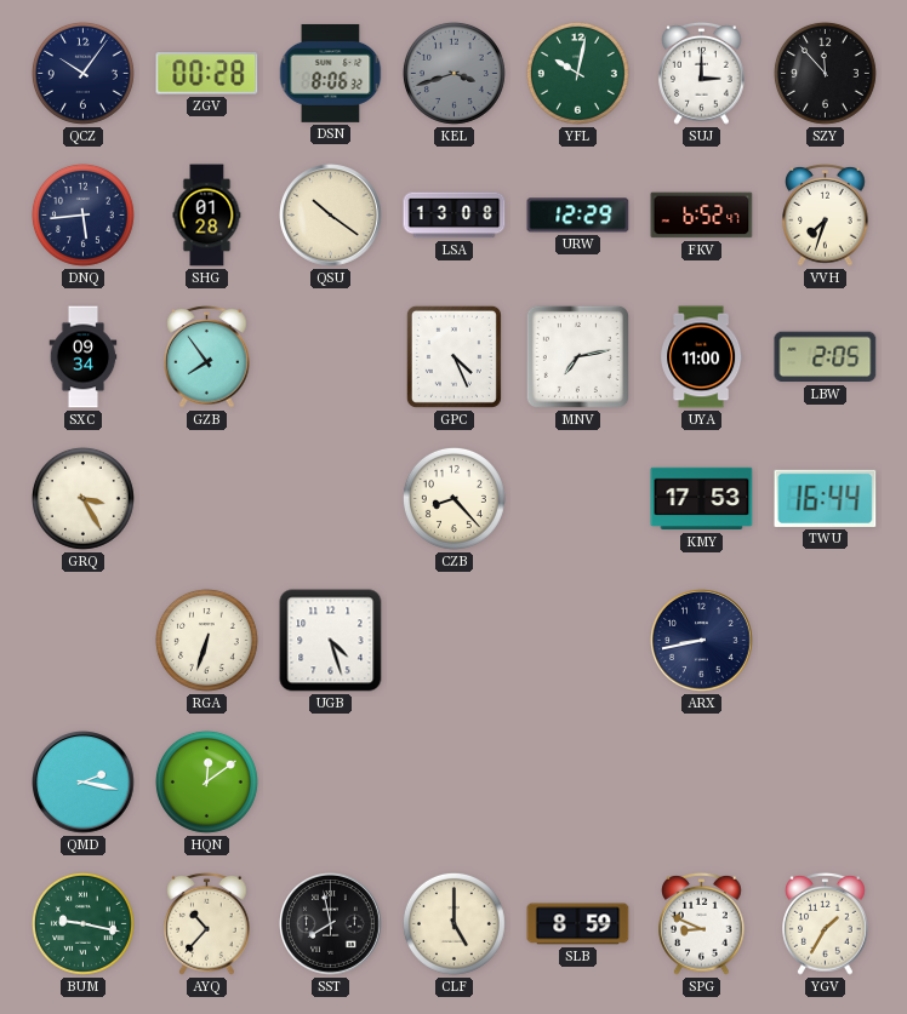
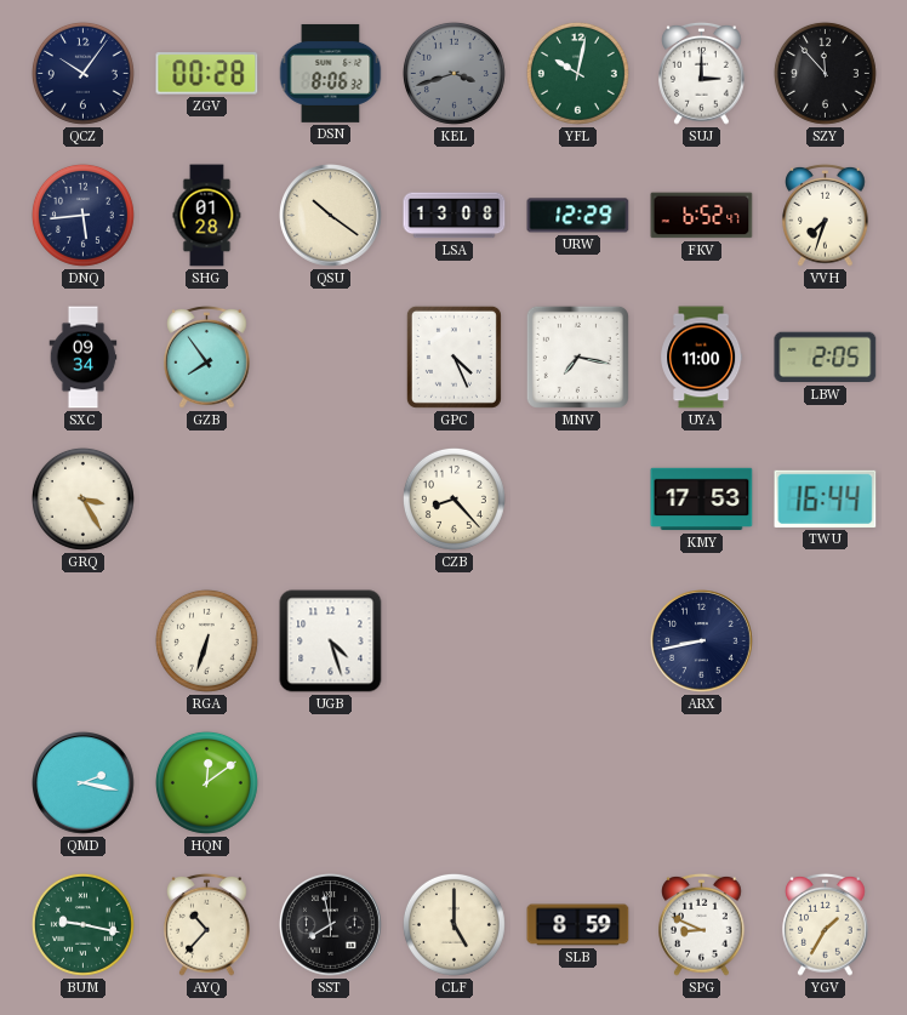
MNV: 7:13 -> 7:17 (577, 357)
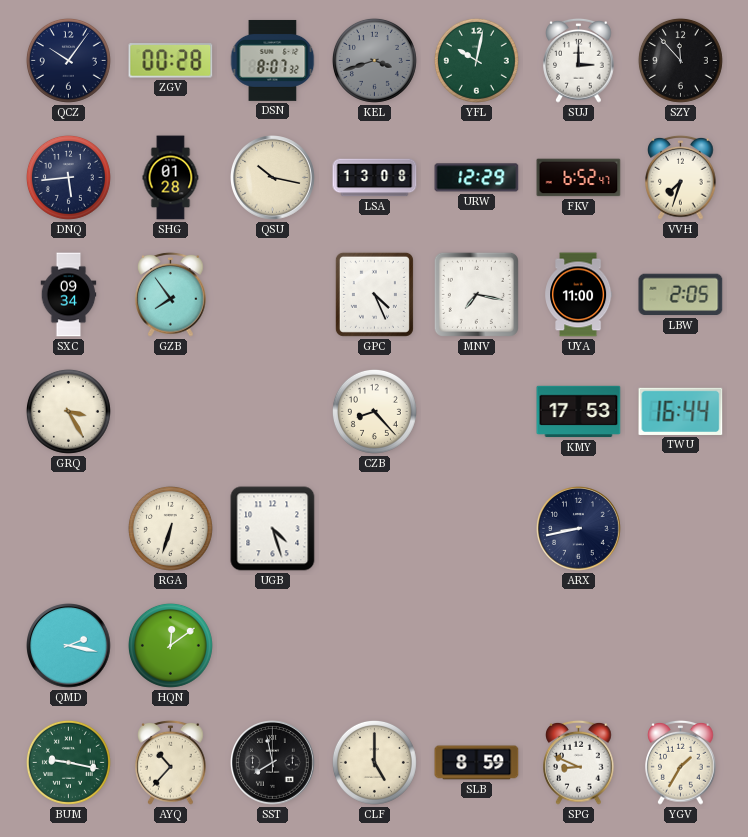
DSN: 8:06 -> 8:07 (273, 60)
QSU: 10:21 -> 10:17 (273, 178)
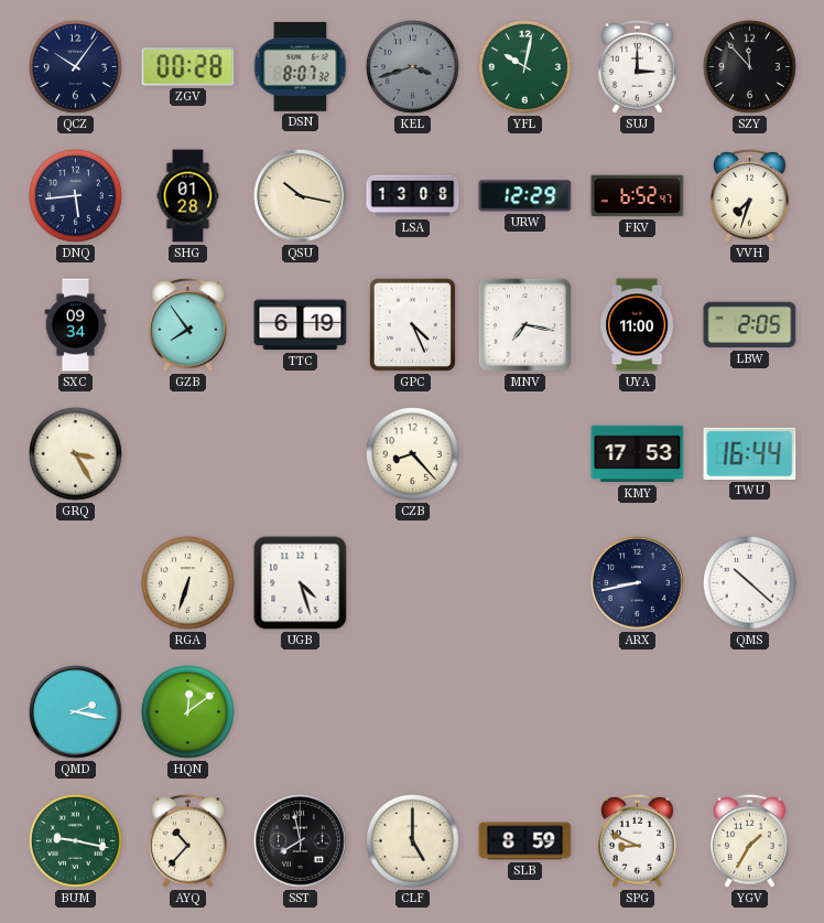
TTC: none -> 6:19 (301, 325)
QMS: none -> 10:22 (749, 582)
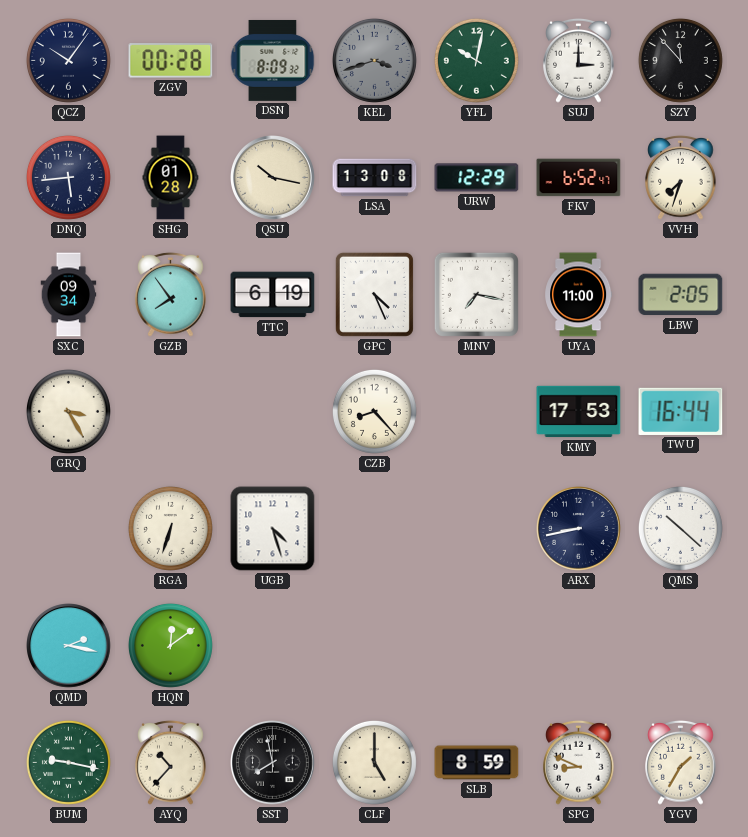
DSN: 8:07 -> 8:09 (273, 60)
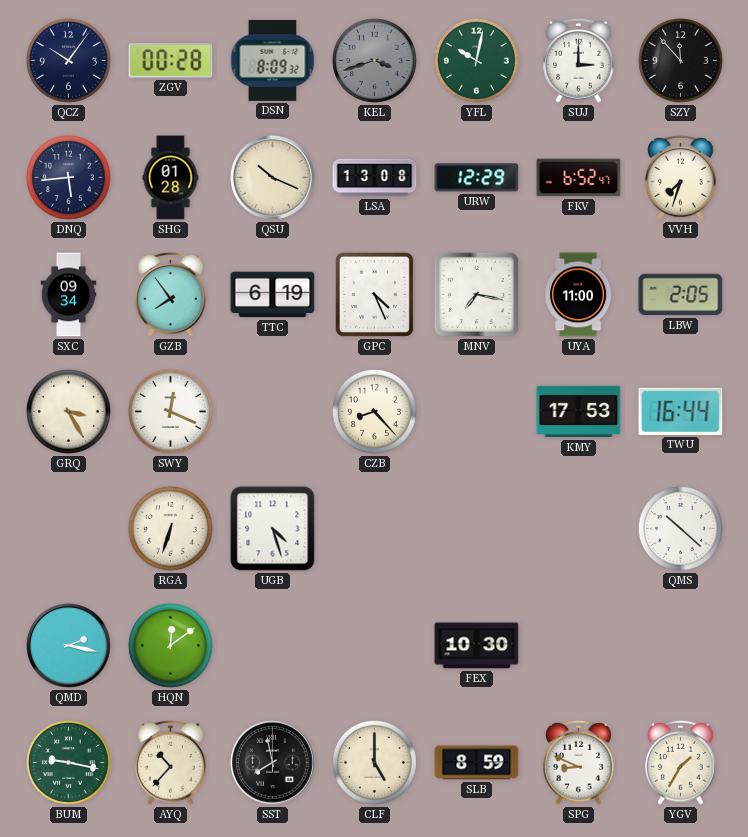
QSU: 10:17 -> 10:19 (273, 178)
SWY: none -> 12:19 (170, 411)
ARX: 8:43 -> none (579, 529)
FEX: none -> 10:30 (477, 646)
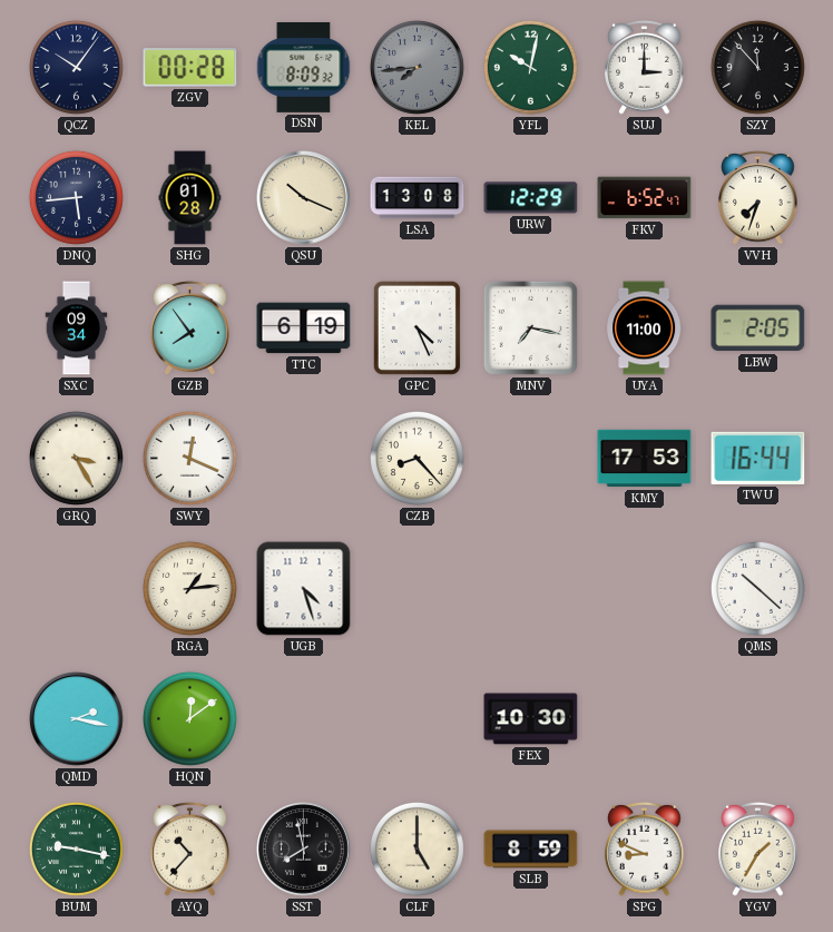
KEL: 3:42 -> 7:44 (416, 67)
RGA: 6:33 -> 1:14 (189, 588)
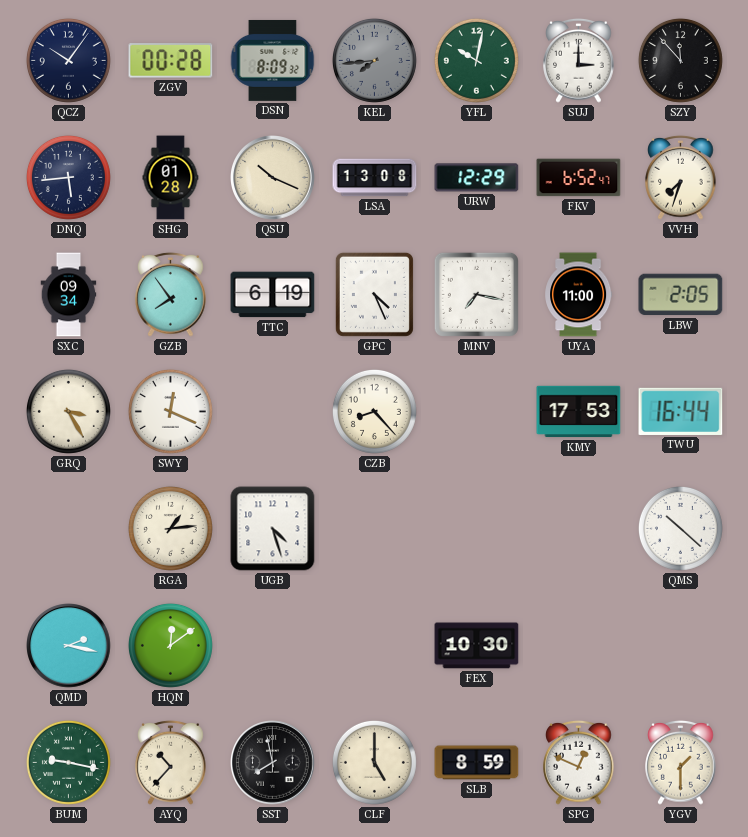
SPG: 8:49 -> 12:49 (579, 762)
YGV: 1:35 -> 1:30 (681, 762)
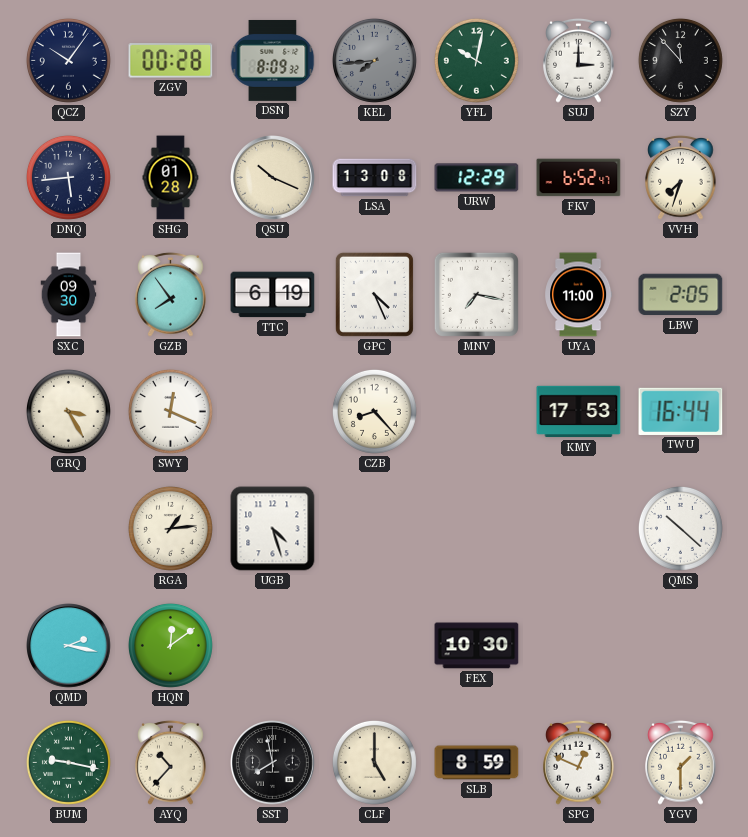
SXC: 09:34 -> 09:30 (69, 295)
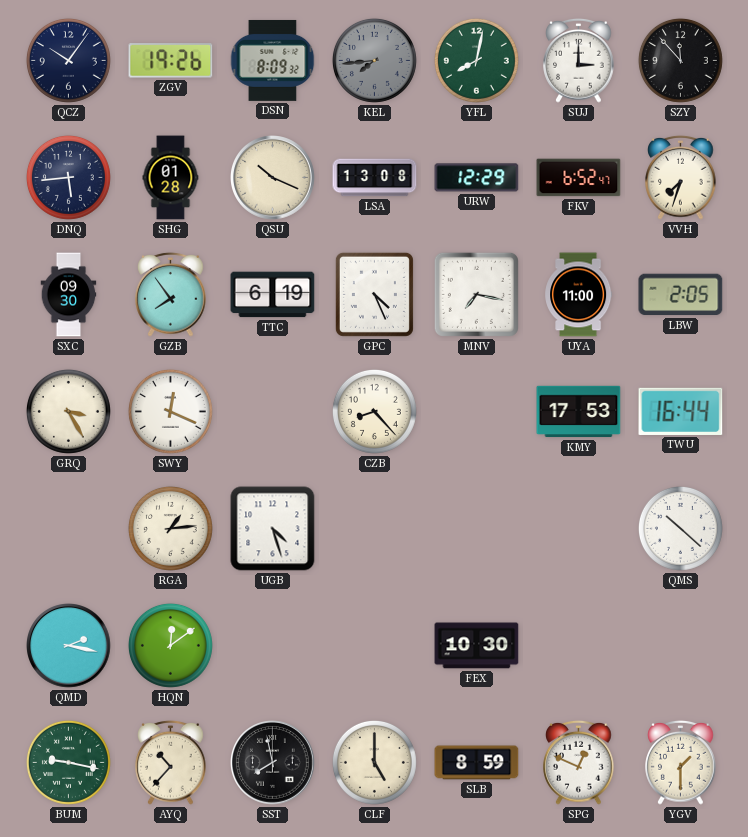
ZGV: 00:28 -> 19:26 (171, 61)
YFL: 10:02 -> 8:02 (476, 60)
